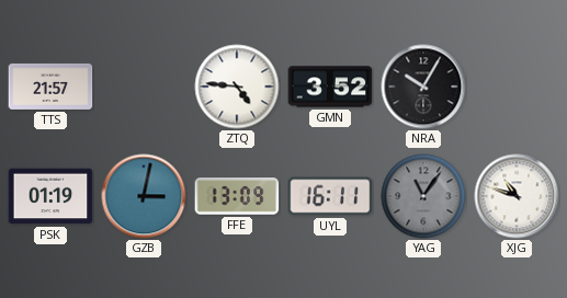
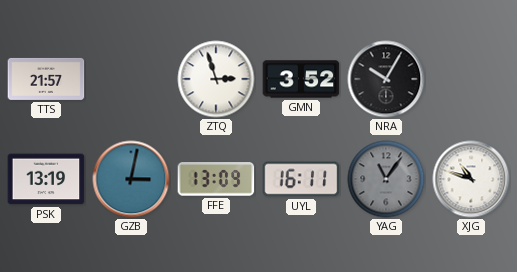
ZTQ: 4:46 -> 2:57 (216, 79)
PSK: 01:19 -> 13:19 (46, 179)
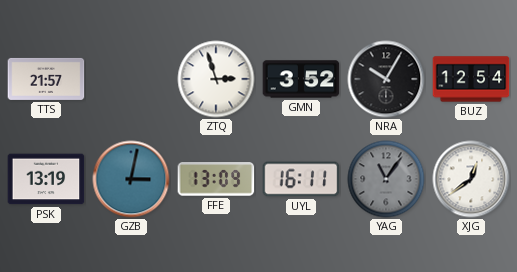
BUZ: none -> 12:54 (471, 79)
XJG: 10:48 -> 12:39 (471, 179)
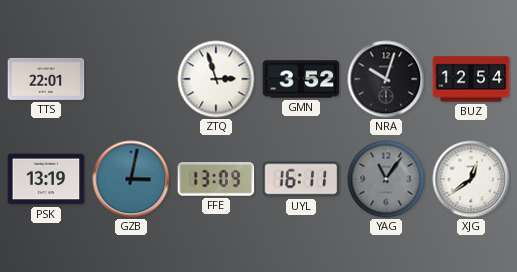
TTS: 21:57 -> 22:01 (46, 79)
NRA: 10:05 -> 10:03 (386, 79)
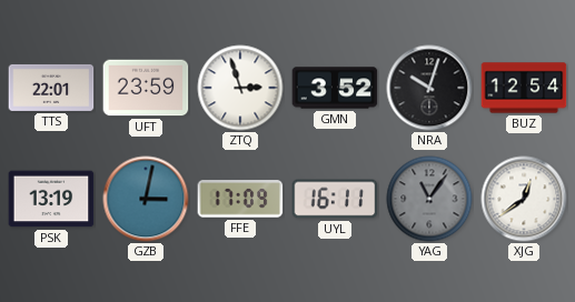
UFT: none -> 23:59 (146, 88)
FFE: 13:09 -> 17:09 (240, 199)
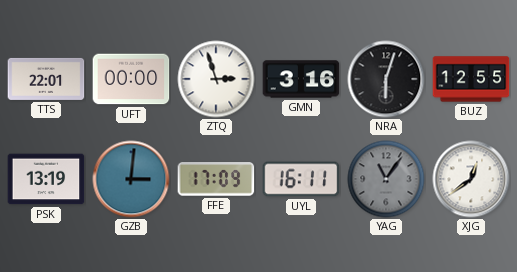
UFT: 23:59 -> 00:00 (131, 79)
GMN: 3:52 -> 3:16 (301, 79)
NRA: 10:03 -> 6:03 (386, 79)
BUZ: 12:54 -> 12:55 (471, 79)
GZB: 3:02 -> 3:01 (131, 179)
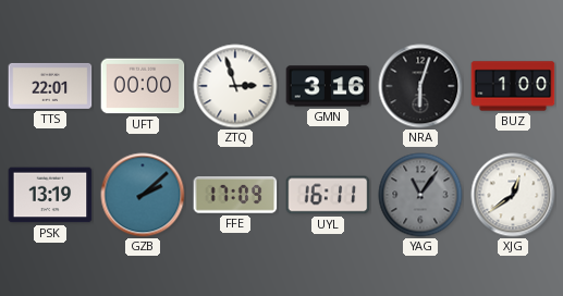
BUZ: 12:55 -> 1:00 (513, 86)
GZB: 3:01 -> 2:08 (143, 195)
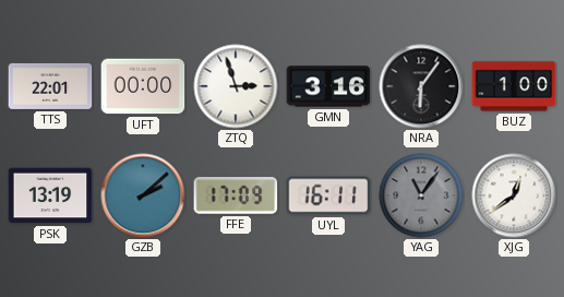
NRA: 6:03 -> 6:06 (421, 86)
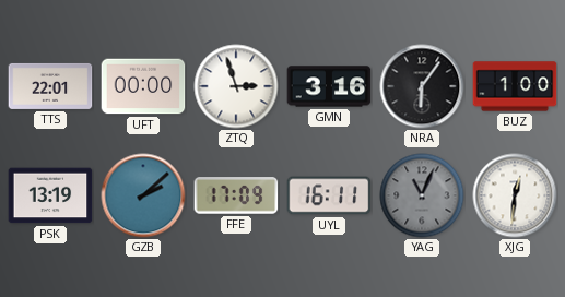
YAG: 11:06 -> 11:04 (422, 195)
XJG: 12:39 -> 12:31 (515, 195)
